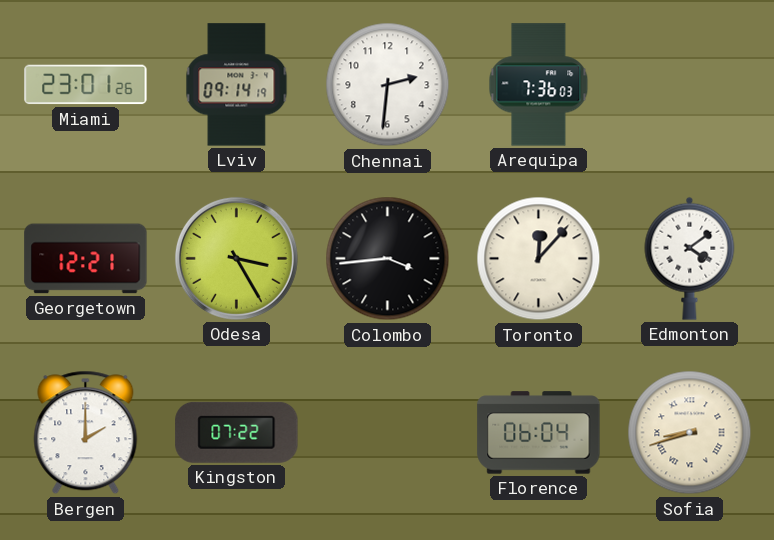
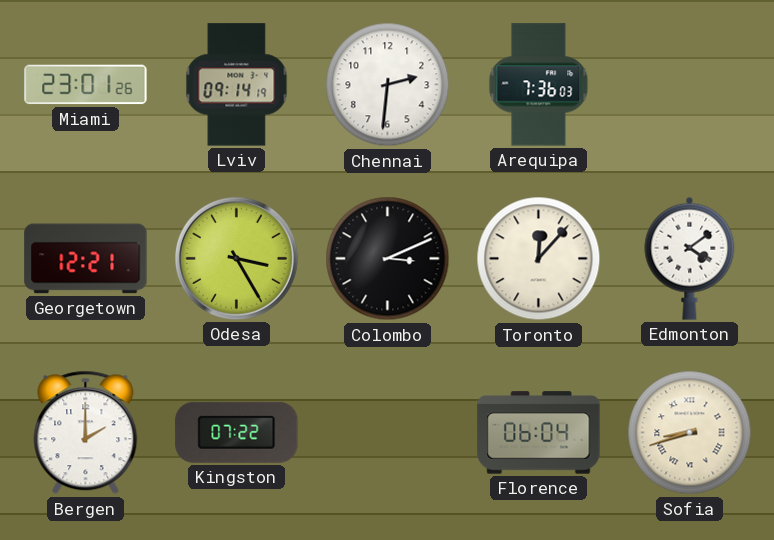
Colombo: 3:44 -> 3:11 (388, 259)
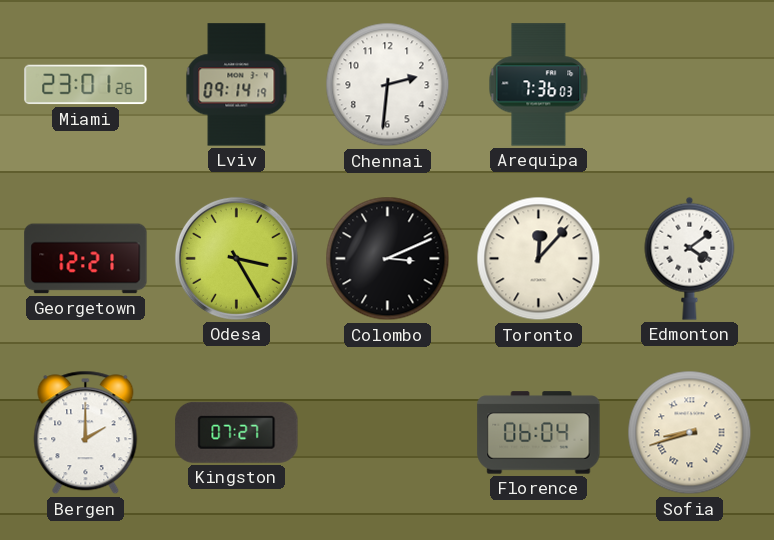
Kingston: 07:22 -> 07:27 (237, 432)
